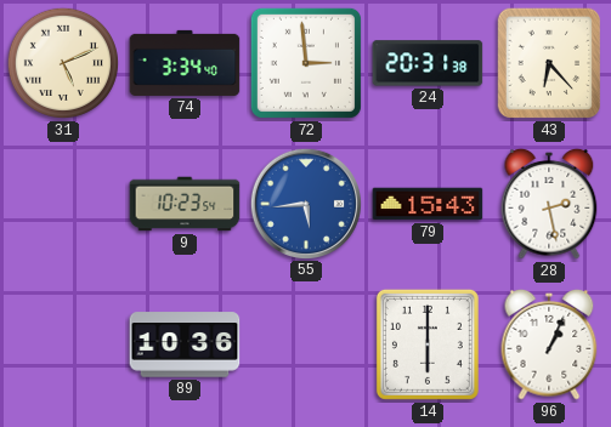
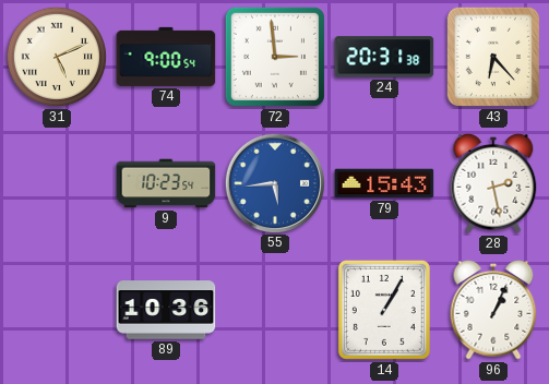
74: 3:34 -> 9:00 (166, 57)
14: 6:00 -> 1:05 (384, 310)
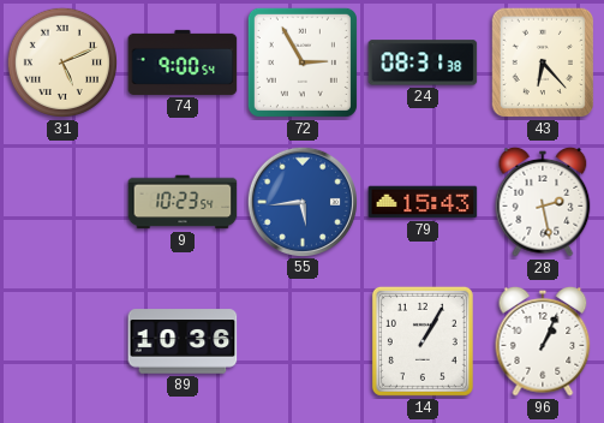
72: 2:59 -> 2:55 (303, 62)
24: 20:31 -> 08:31 (423, 62)
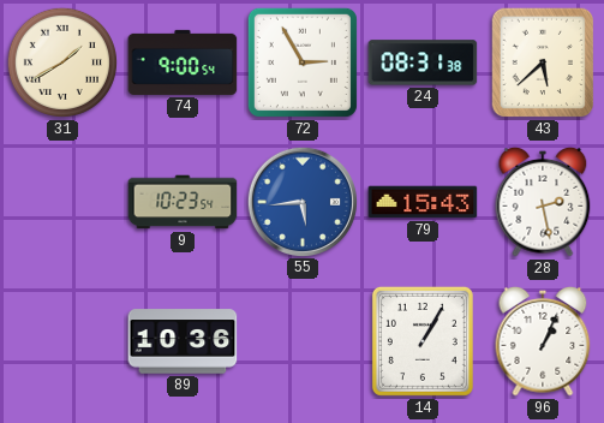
31: 5:11 -> 1:40 (62, 62)
43: 6:23 -> 5:38 (543, 62)
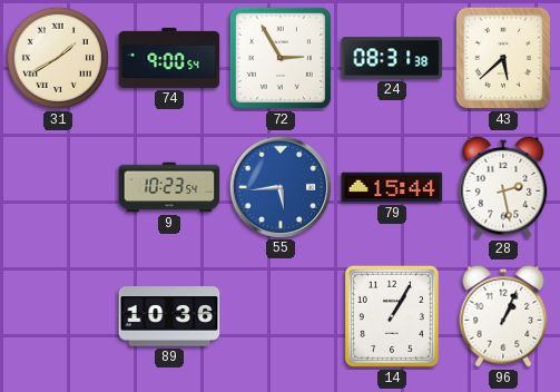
79: 15:43 -> 15:44 (392, 187)
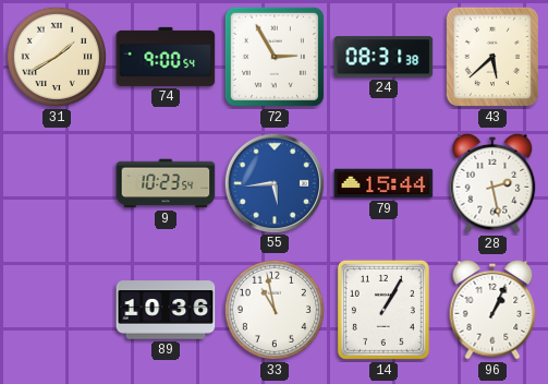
33: none -> 10:58 (275, 310)
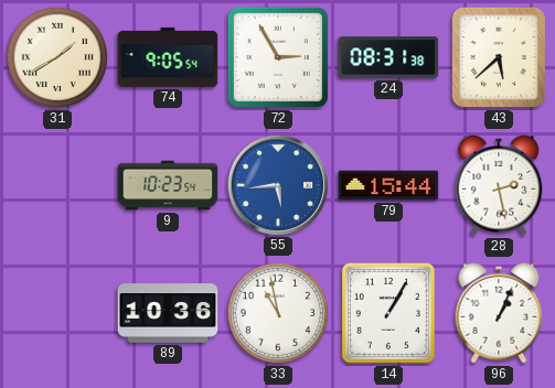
74: 9:00 -> 9:05 (168, 57)
